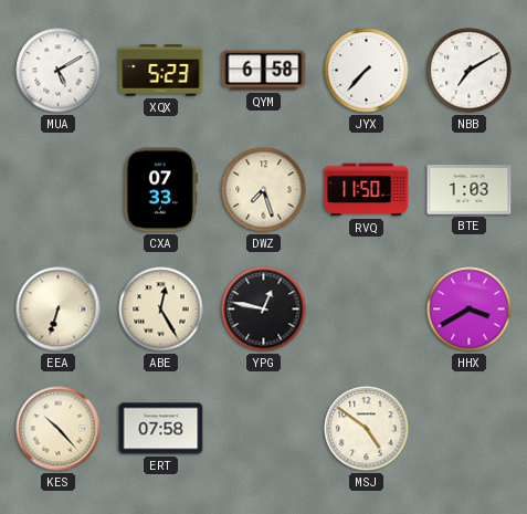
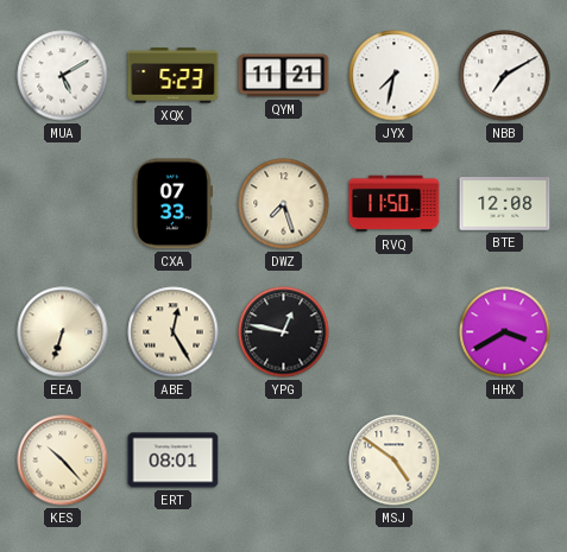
QYM: 6:58 -> 11:21 (284, 76)
JYX: 7:37 -> 7:32 (395, 76)
BTE: 1:03 -> 12:08 (505, 204)
ERT: 07:58 -> 08:01 (174, 461)
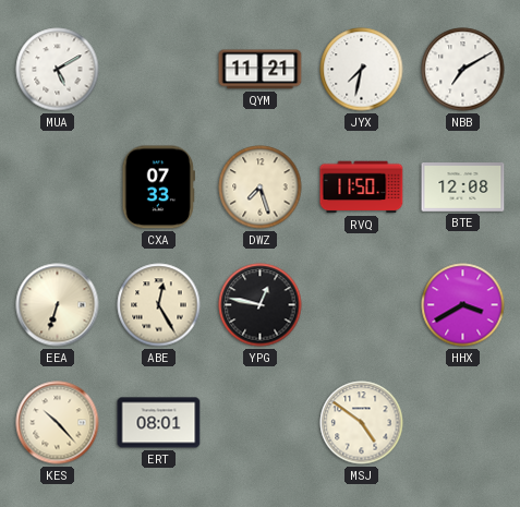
XQX: 5:23 -> none (174, 76)
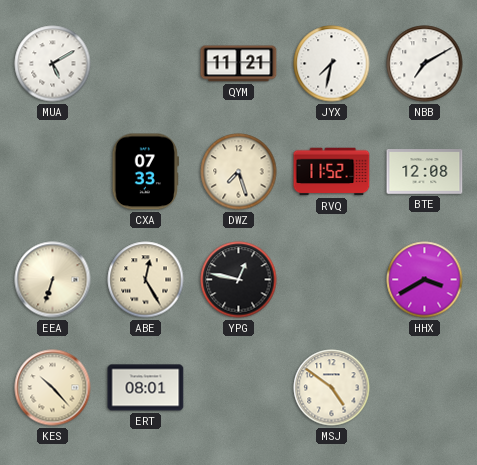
RVQ: 11:50 -> 11:52 (332, 172)
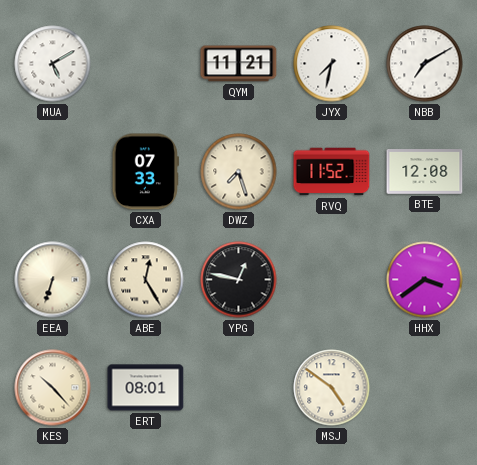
HHX: 3:40 -> 3:39 (425, 280)
